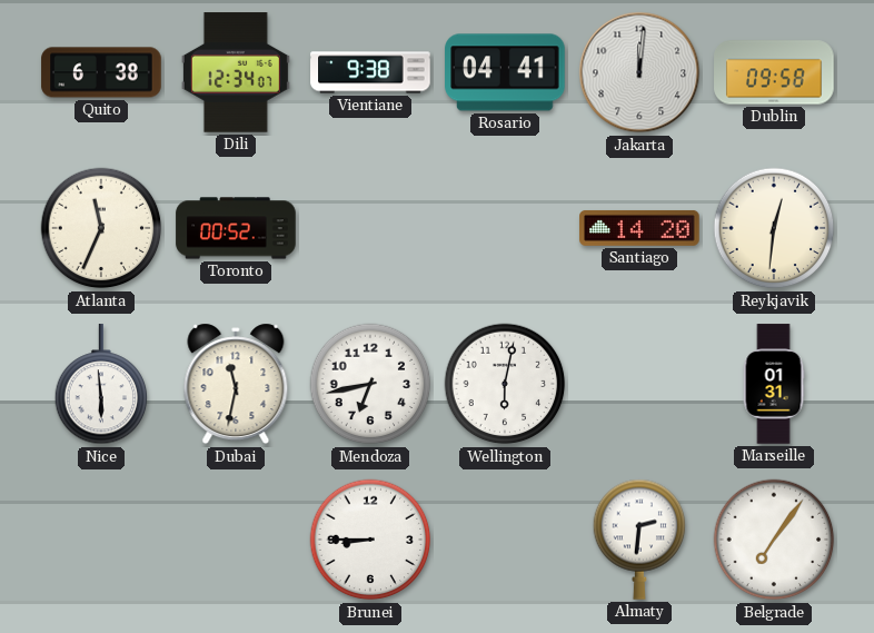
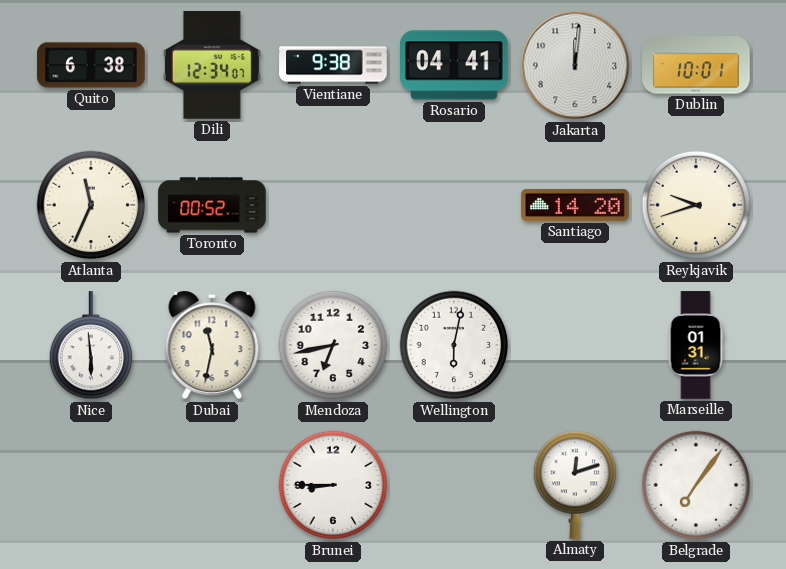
Dublin: 09:58 -> 10:01 (696, 65)
Reykjavik: 12:31 -> 9:42 (696, 205)
Almaty: 2:31 -> 12:12 (575, 485)
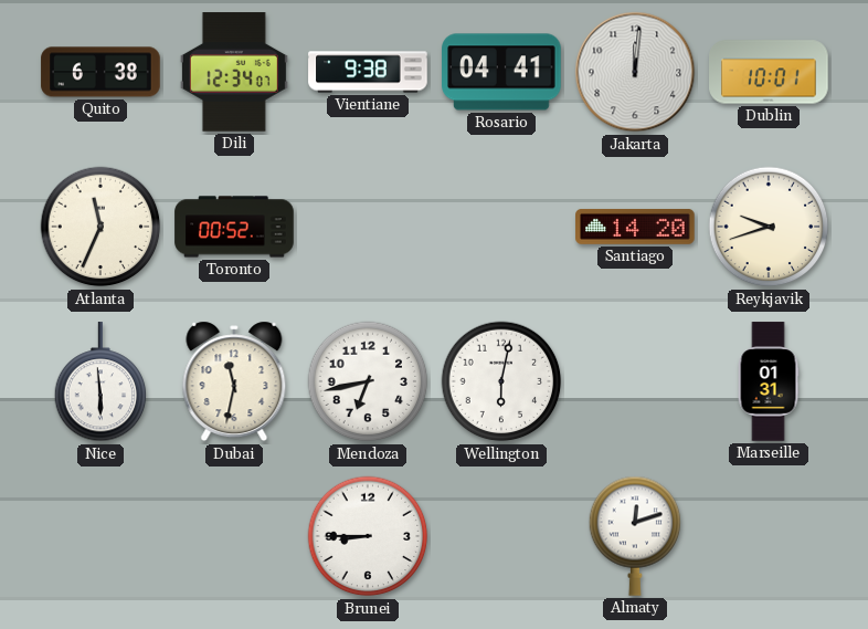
Belgrade: 7:06 -> none (696, 485)
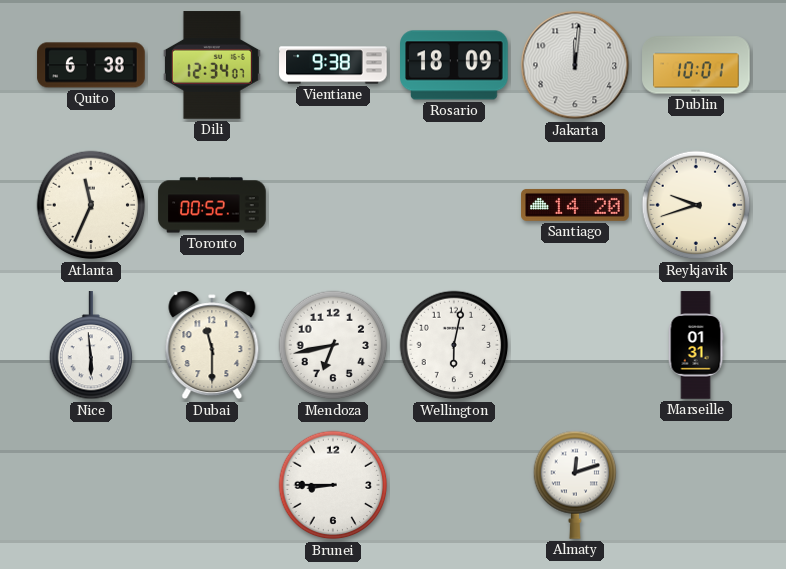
Rosario: 04:41 -> 18:09 (454, 65)
Dubai: 11:32 -> 11:30 (212, 345)
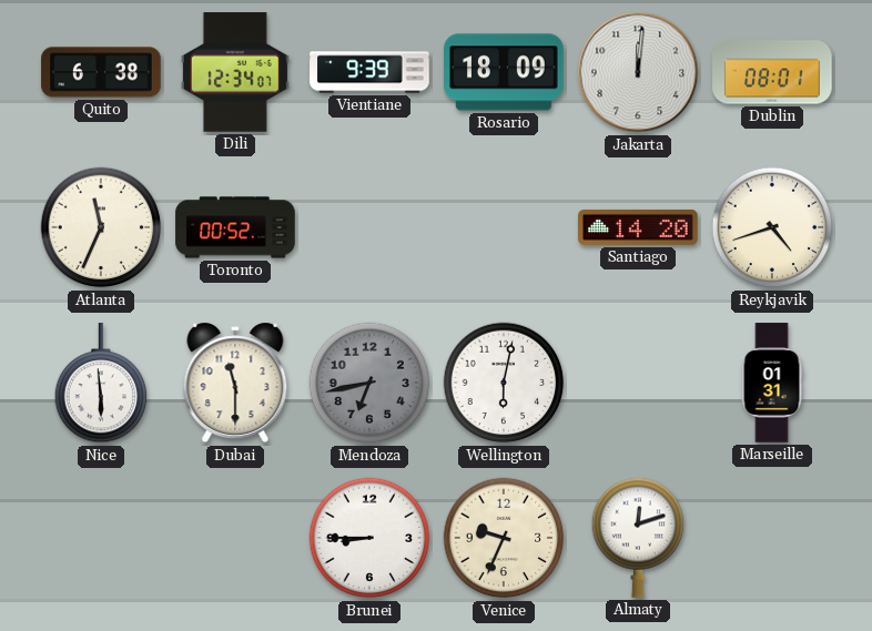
Vientiane: 9:38 -> 9:39 (369, 72)
Dublin: 10:01 -> 08:01 (772, 72)
Reykjavik: 9:42 -> 4:42 (772, 227)
Mendoza dial: white -> grey (369, 383)
Venice: none -> 9:34 (504, 538)
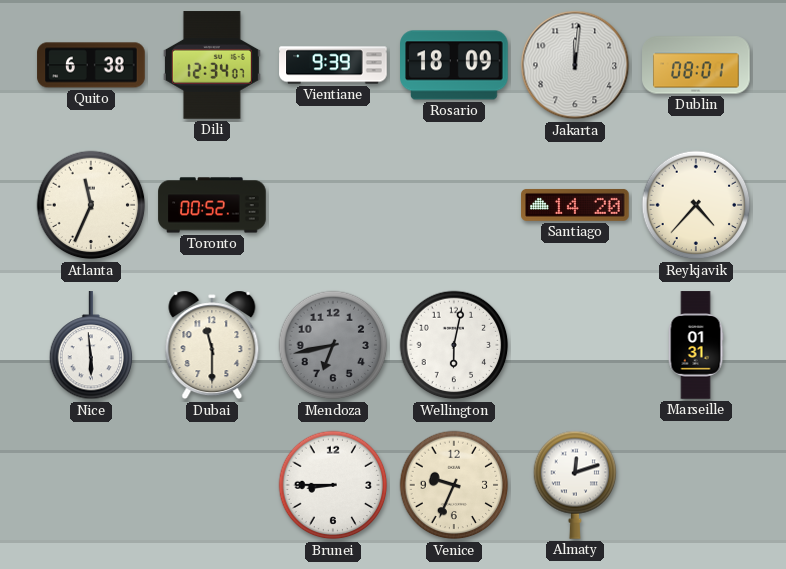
Reykjavik: 4:42 -> 4:37 (696, 205)
